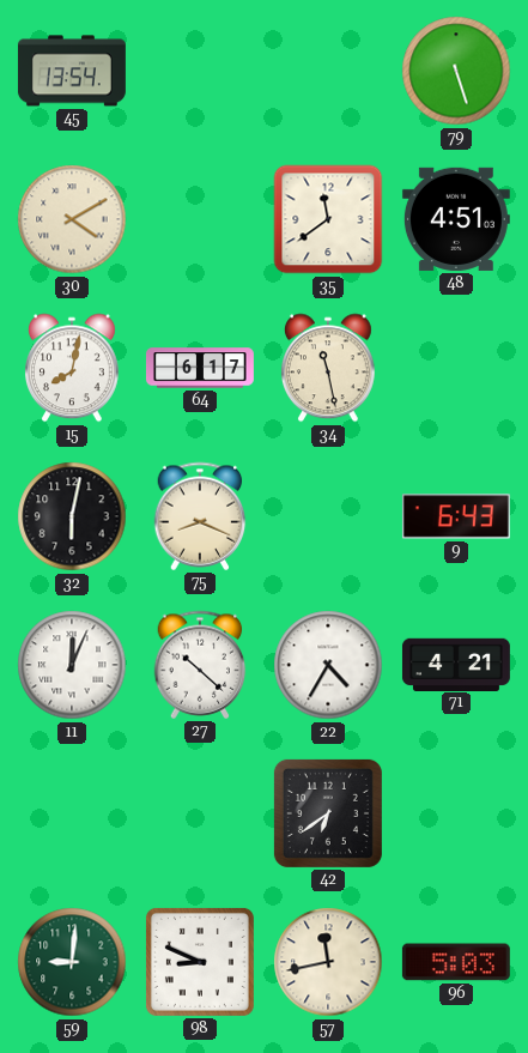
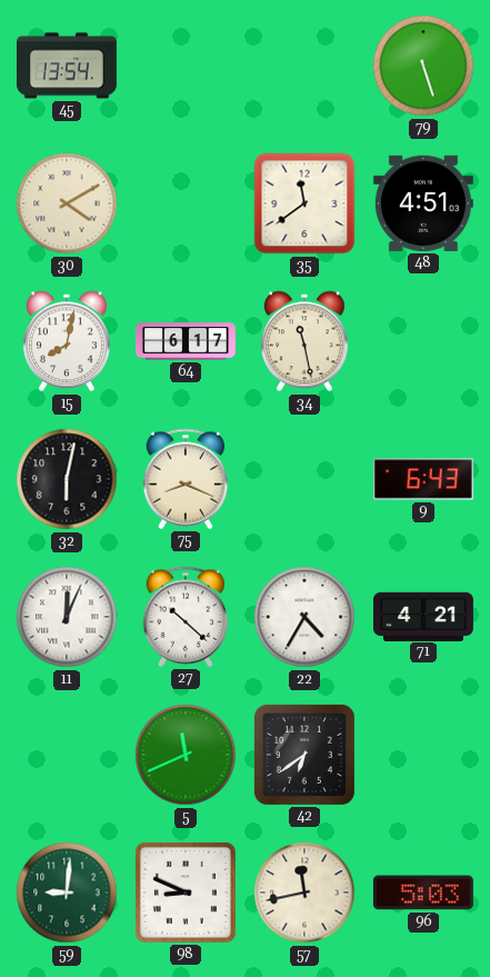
5: none -> 11:41 (186, 755)
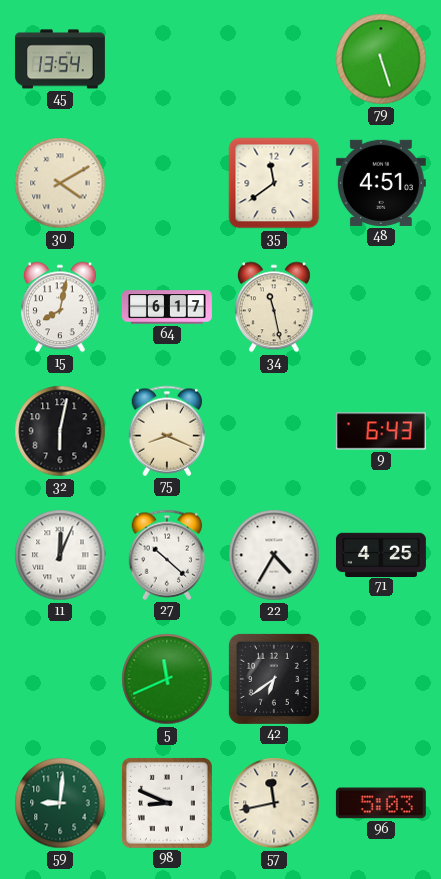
71: 4:21 -> 4:25 (381, 554)
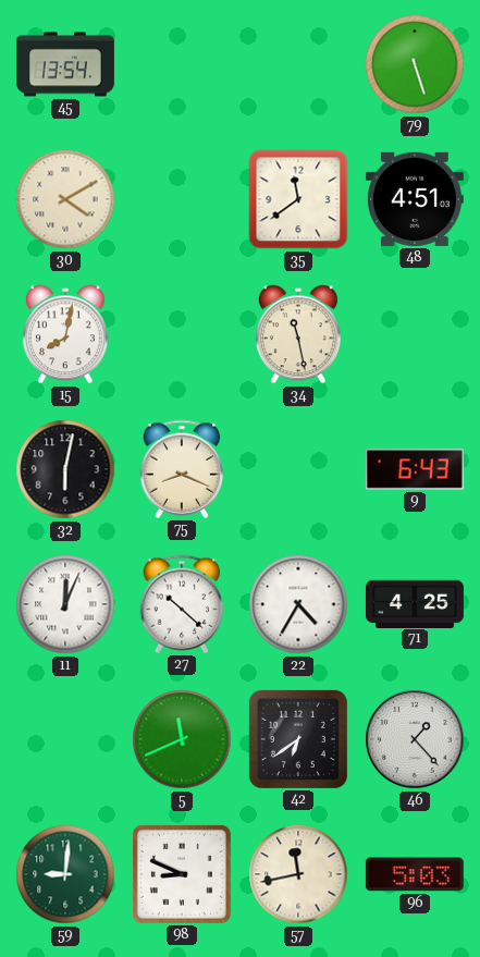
64: 6:17 -> none (167, 307)
46: none -> 1:23 (415, 739)
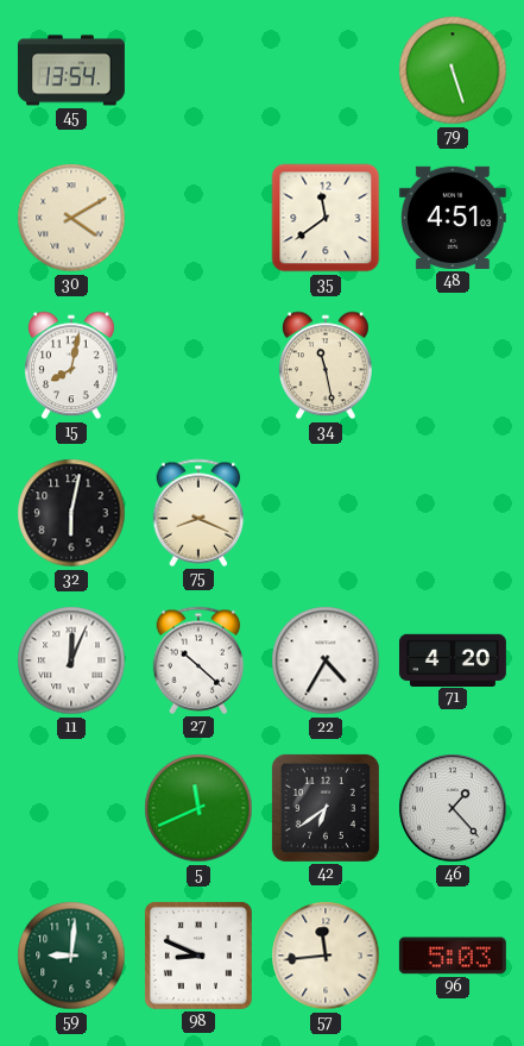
9: 6:43 -> none (415, 469)
71: 4:25 -> 4:20 (453, 659)
57: 11:43 -> 11:44 (326, 956)
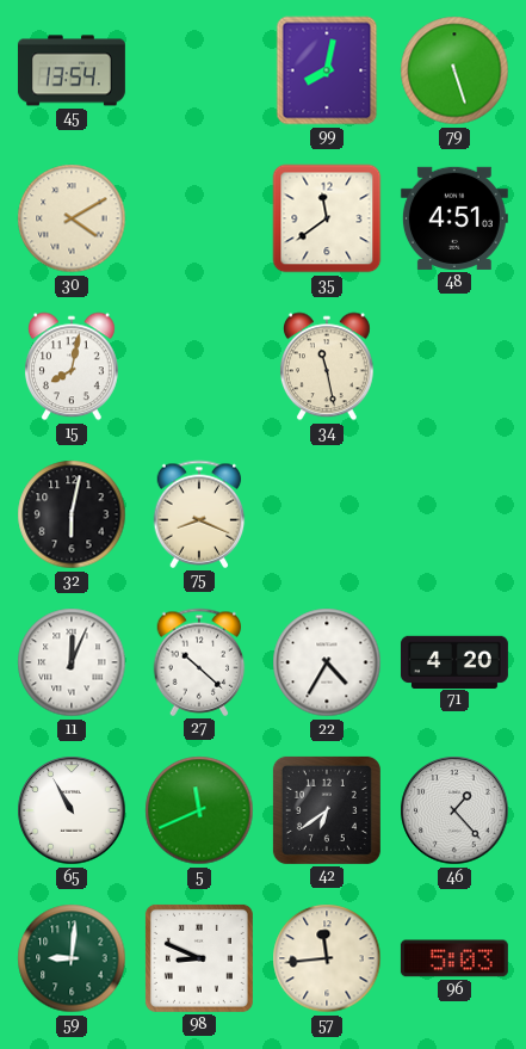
99: none -> 8:02 (327, 70)
65: none -> 10:55 (72, 810)
